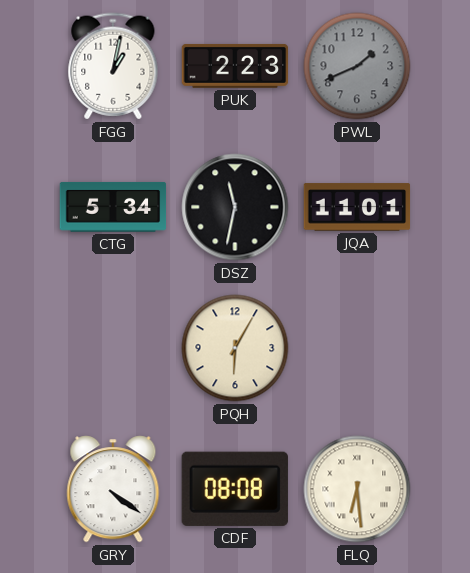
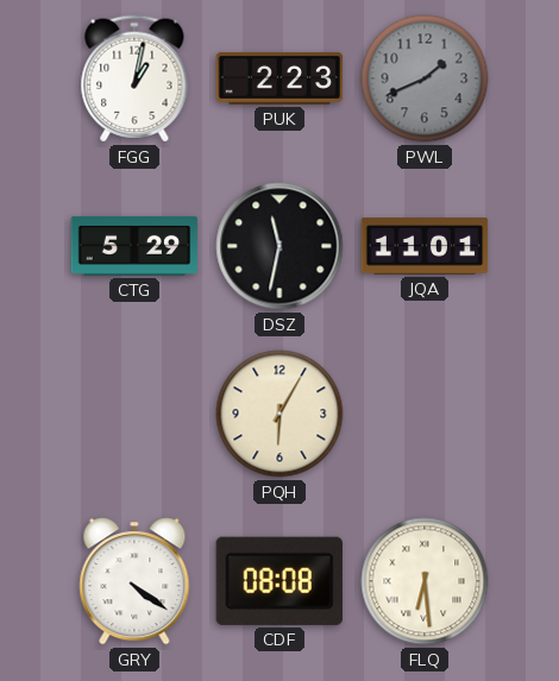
CTG: 5:34 -> 5:29 (134, 246)
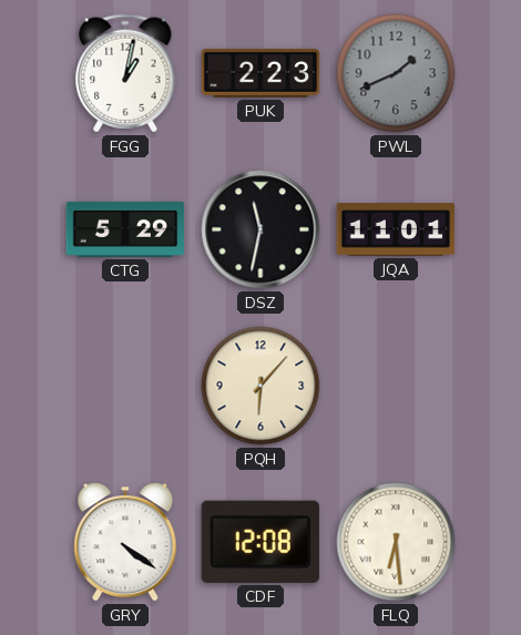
PQH: 6:05 -> 6:07 (260, 386)
CDF: 08:08 -> 12:08 (260, 542)
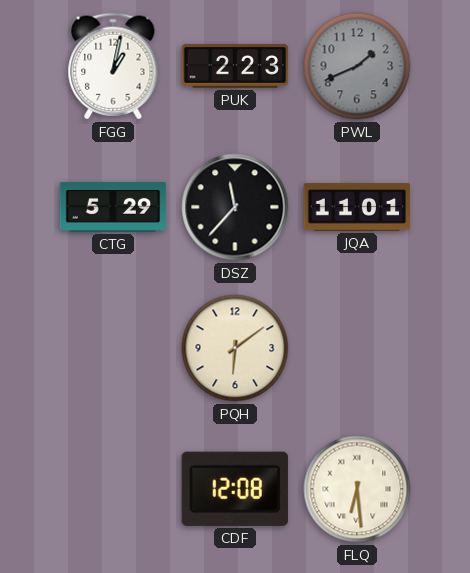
DSZ: 11:32 -> 11:37 (235, 207)
PQH: 6:07 -> 6:09 (235, 348)
GRY: 4:21 -> none (125, 542)
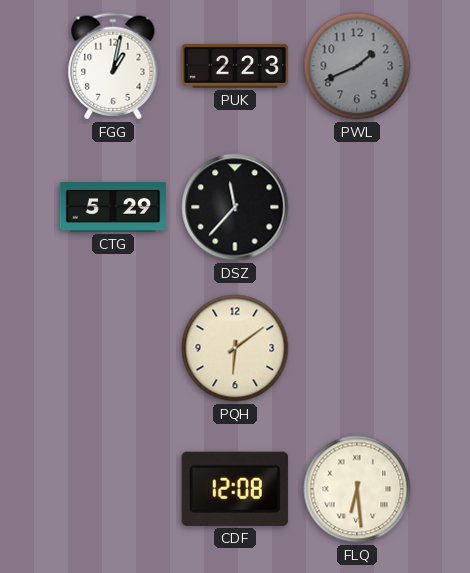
JQA: 11:01 -> none (357, 207)
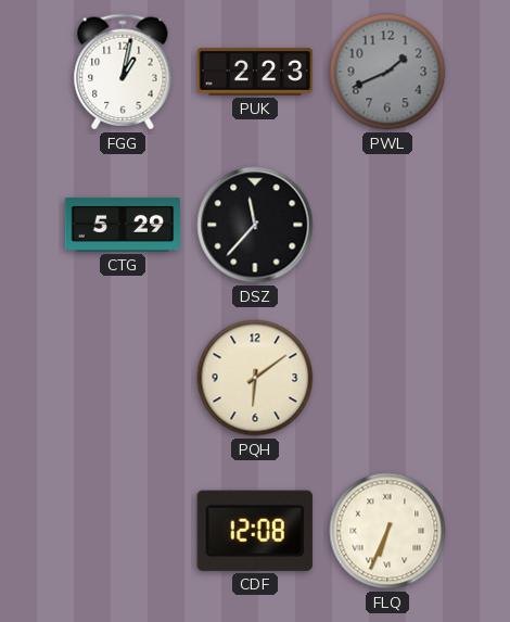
FLQ: 6:29 -> 6:34 (387, 531)
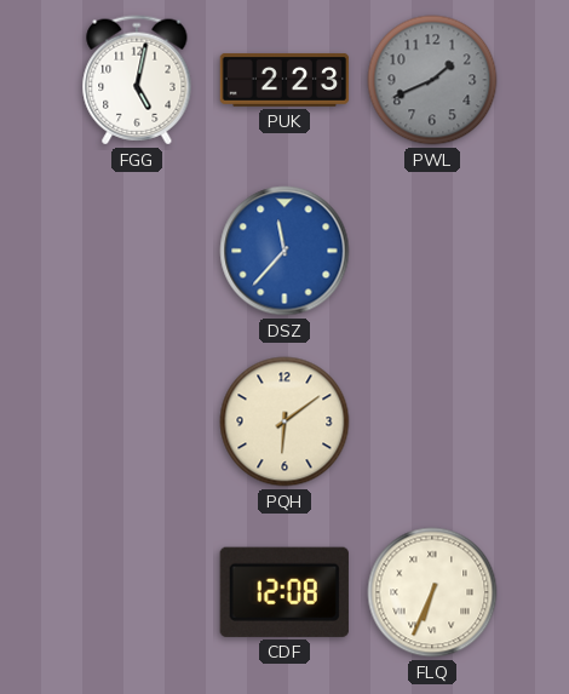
FGG: 1:02 -> 5:02 (137, 80)
CTG: 5:29 -> none (123, 225)
DSZ dial: black -> blue (284, 251)
